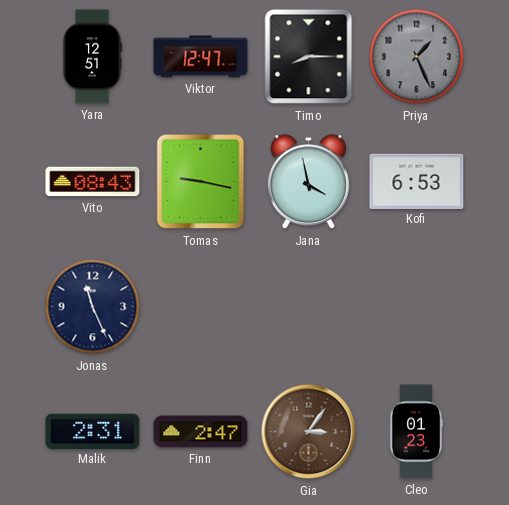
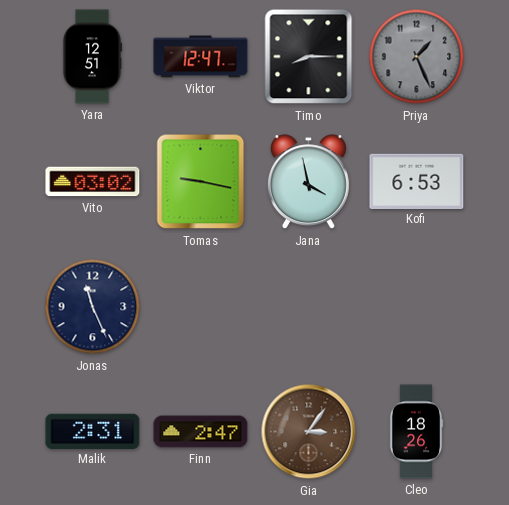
Vito: 08:43 -> 03:02 (93, 182)
Cleo: 01:23 -> 18:26 (416, 432)
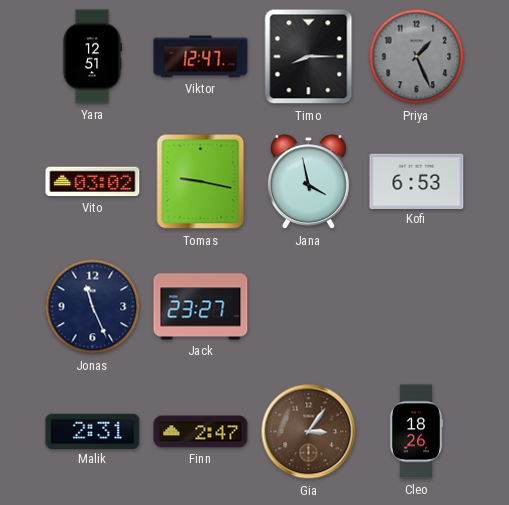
Jack: none -> 23:27 (201, 307)
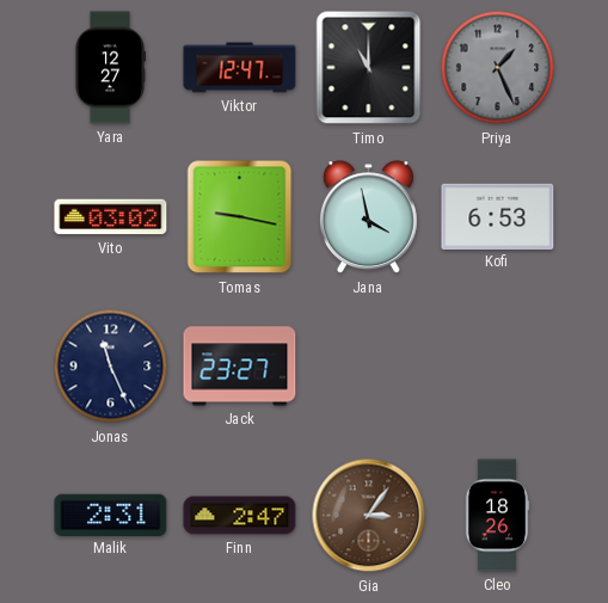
Yara: 12:51 -> 12:27 (109, 68)
Timo: 8:15 -> 11:00 (369, 68)
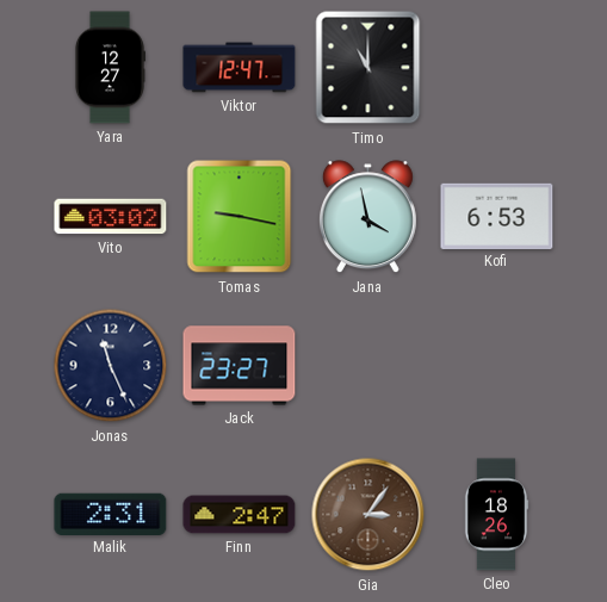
Priya: 1:26 -> none (498, 68)
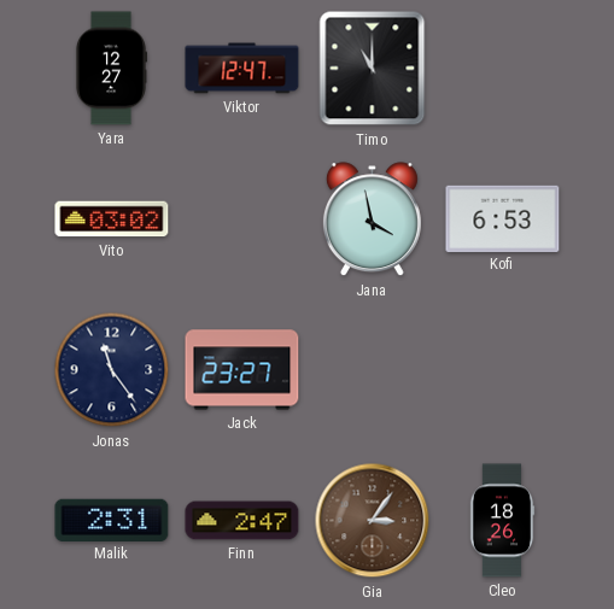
Tomas: 9:17 -> none (240, 217)
Jonas: 11:26 -> 11:24 (112, 370)
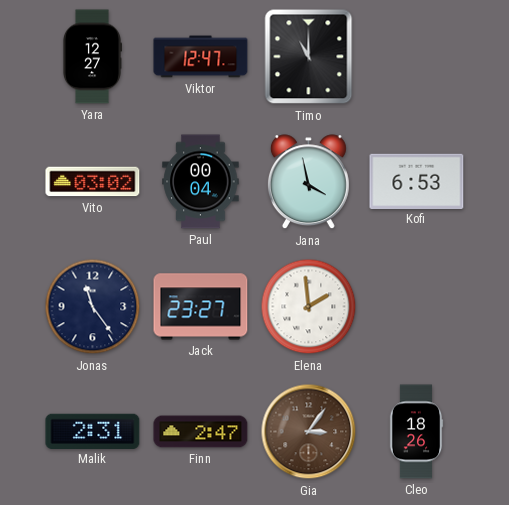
Paul: none -> 00:04 (201, 182)
Elena: none -> 1:59 (309, 307)
